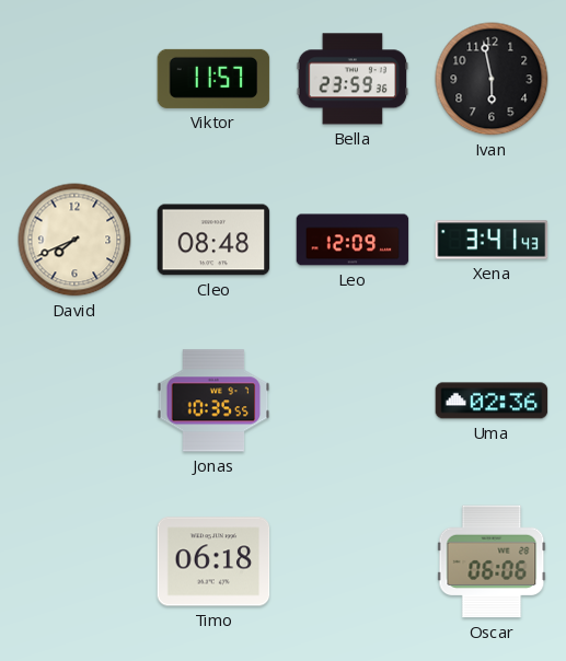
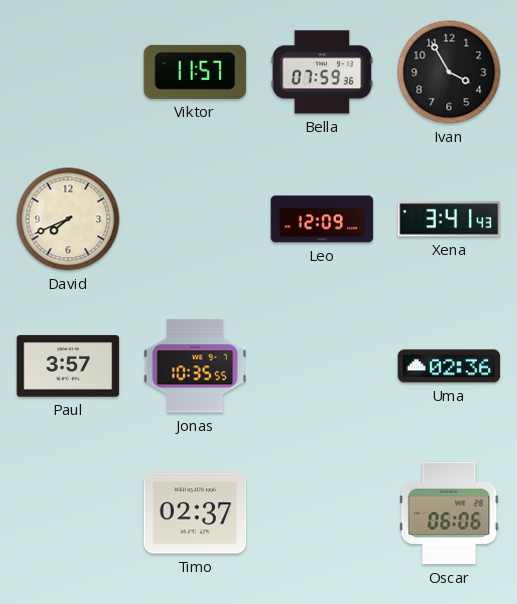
Bella: 23:59 -> 07:59 (322, 72)
Ivan: 5:58 -> 3:55 (449, 72)
Cleo: 08:48 -> none (213, 240)
Paul: none -> 3:57 (68, 366)
Timo: 06:18 -> 02:37 (195, 513)
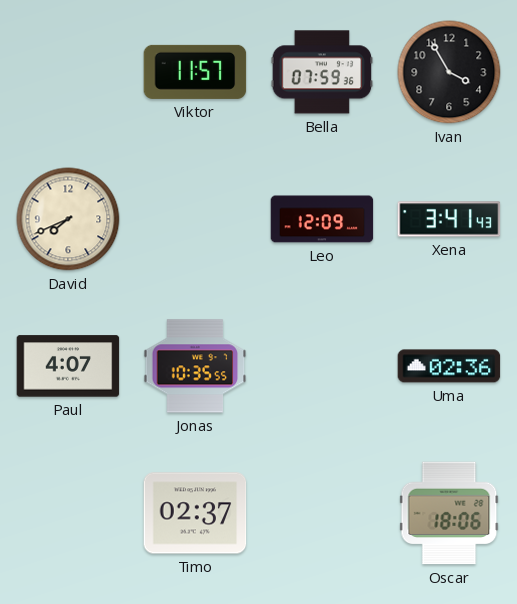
Paul: 3:57 -> 4:07 (68, 366)
Oscar: 06:06 -> 18:06 (449, 513)
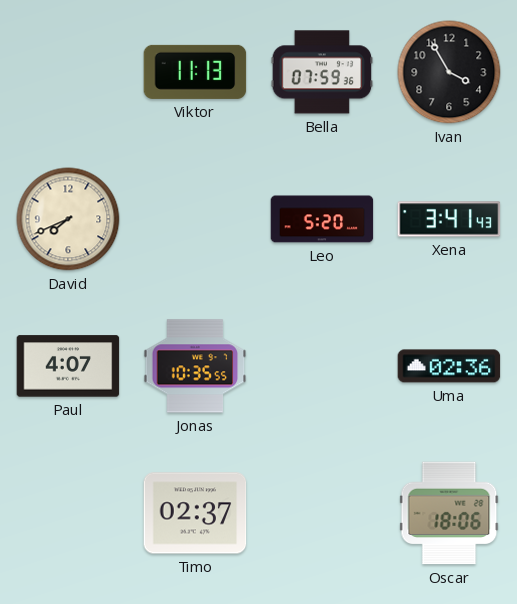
Viktor: 11:57 -> 11:13 (195, 72)
Leo: 12:09 -> 5:20 (322, 219)
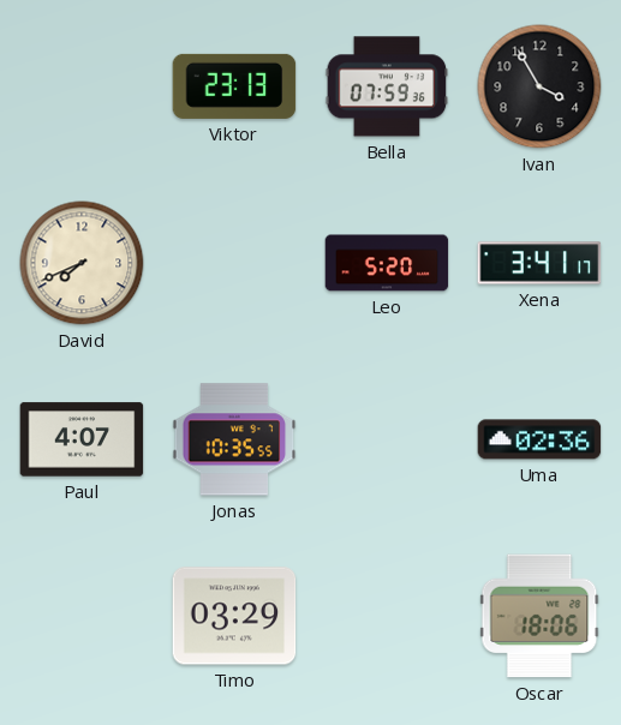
Viktor: 11:13 -> 23:13 (234, 86)
Xena: 3:41:43 -> 3:41:17 (539, 263)
Timo: 02:37 -> 03:29 (234, 616)
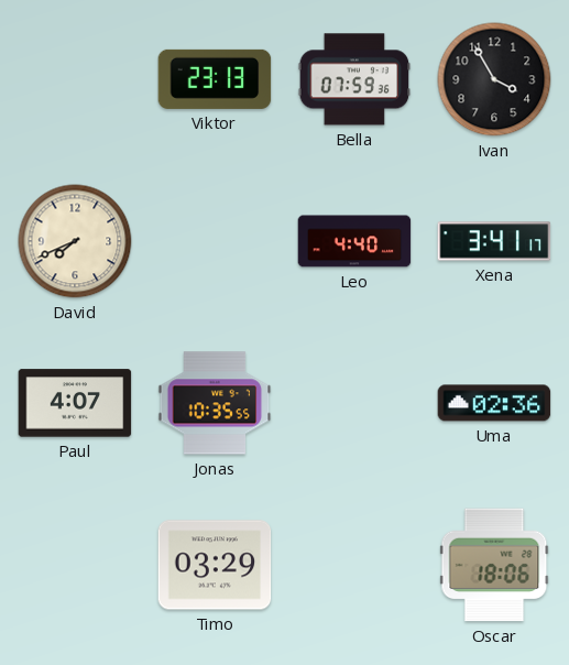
Leo: 5:20 -> 4:40 (354, 241)
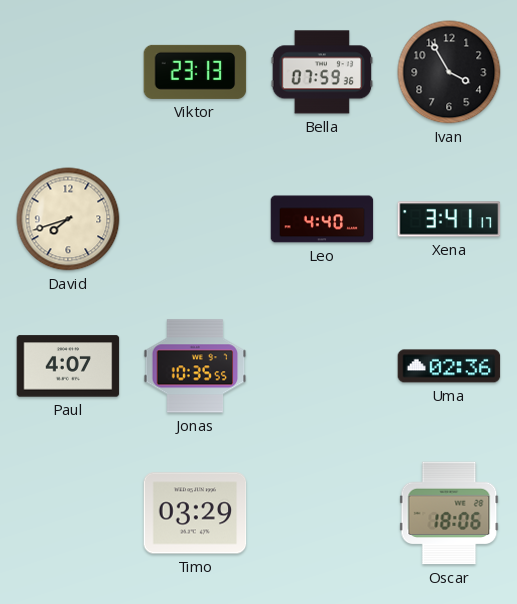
David: 7:41 -> 7:42 (68, 219)
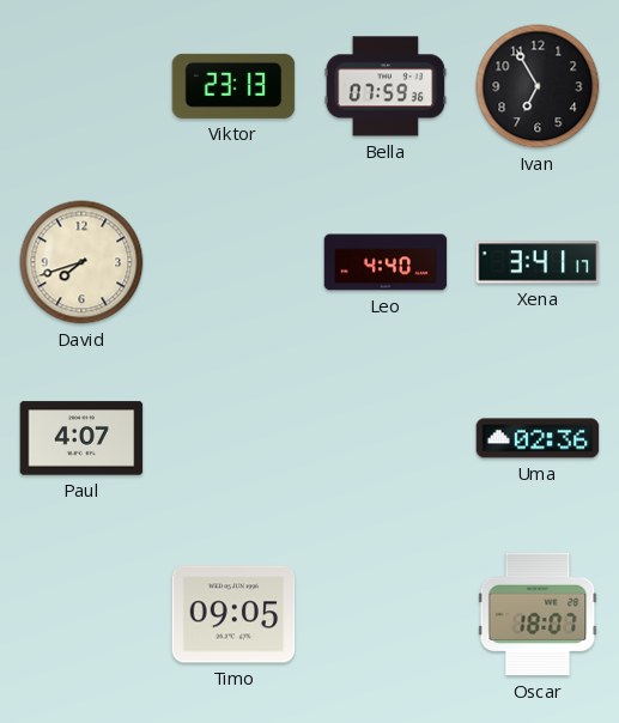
Ivan: 3:55 -> 6:55 (538, 86)
Jonas: 10:35 -> none (195, 366)
Timo: 03:29 -> 09:05 (233, 614)
Oscar: 18:06 -> 18:07 (538, 614)
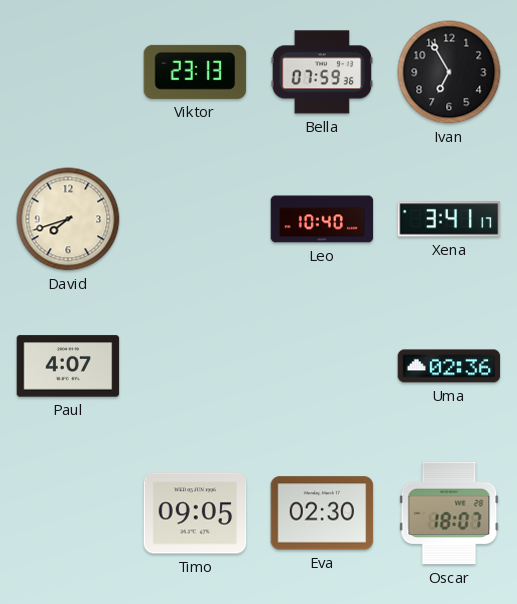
Leo: 4:40 -> 10:40 (322, 219)
Eva: none -> 02:30 (322, 513)
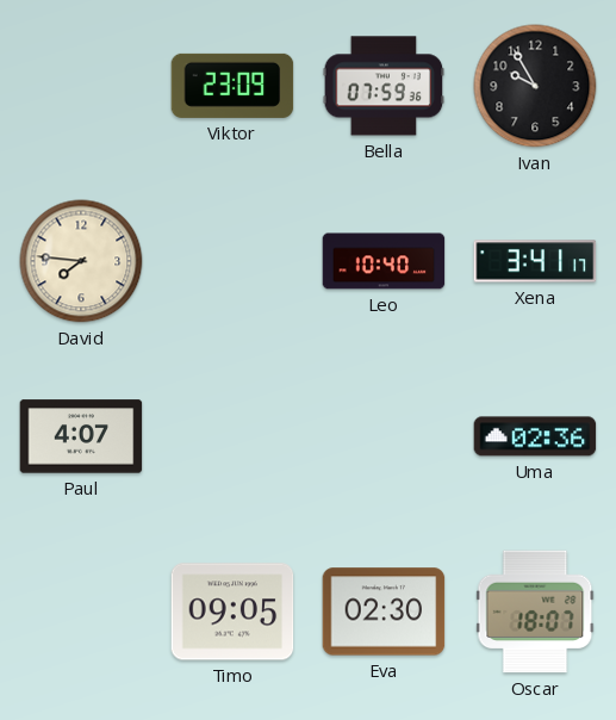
Viktor: 23:13 -> 23:09 (232, 86)
Ivan: 6:55 -> 9:55 (535, 86)
David: 7:42 -> 7:46 (81, 261)
